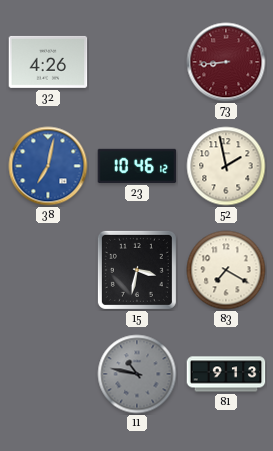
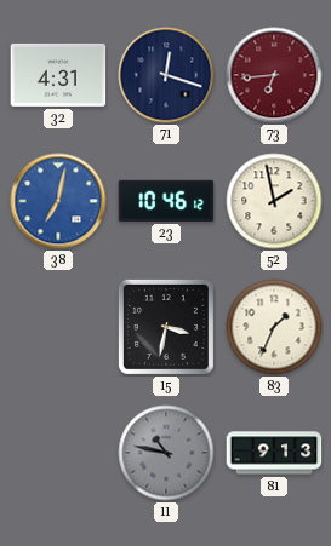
32: 4:26 -> 4:31 (58, 75)
71: none -> 12:18 (166, 75)
73: 8:44 -> 6:44 (274, 75)
83: 7:20 -> 1:34 (274, 327)
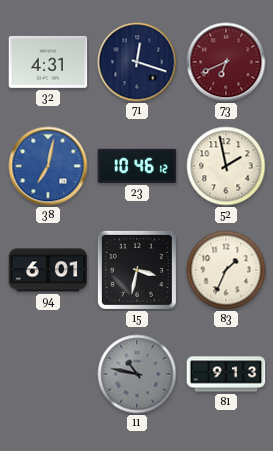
73: 6:44 -> 6:41 (226, 62)
94: none -> 6:01 (48, 270)
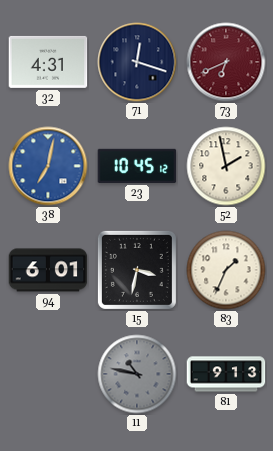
23: 10:46 -> 10:45 (137, 166)
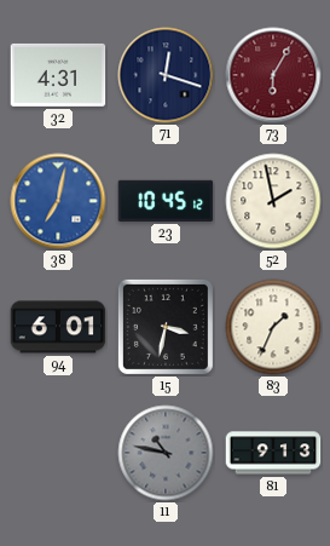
73: 6:41 -> 6:05 (273, 75)
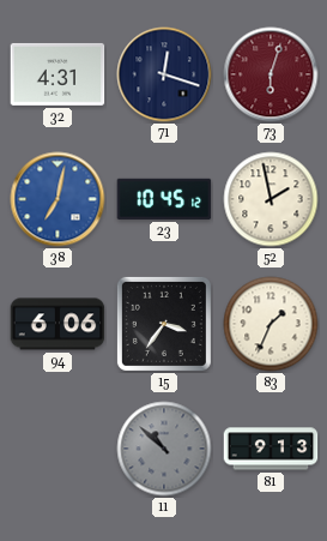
73: 6:05 -> 6:03 (271, 74)
94: 6:01 -> 6:06 (57, 324)
15: 3:32 -> 3:36 (164, 324)
11: 10:47 -> 10:52 (164, 449)
